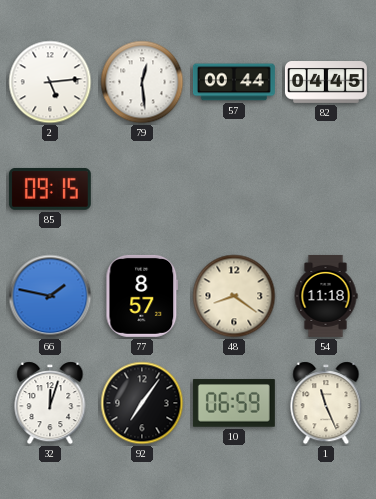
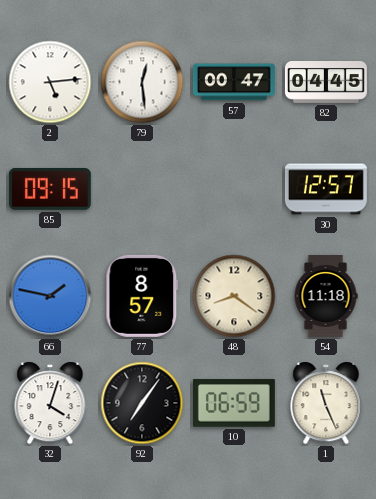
57: 00:44 -> 00:47 (234, 82)
30: none -> 12:57 (326, 189)
32: 12:03 -> 4:03 (50, 403)
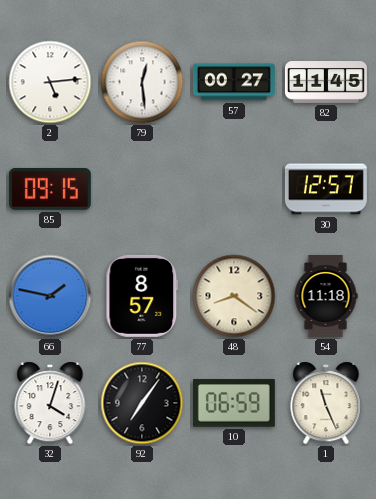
57: 00:47 -> 00:27 (234, 82)
82: 04:45 -> 11:45 (326, 83)
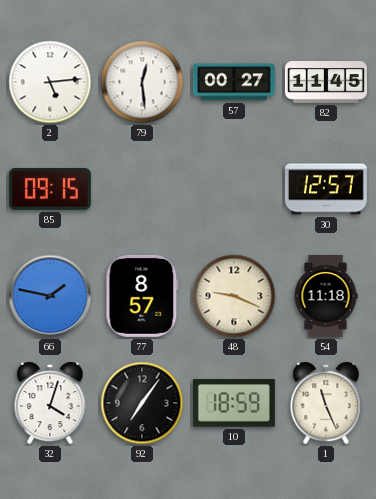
48: 8:21 -> 9:19 (234, 296)
10: 06:59 -> 18:59 (234, 403)
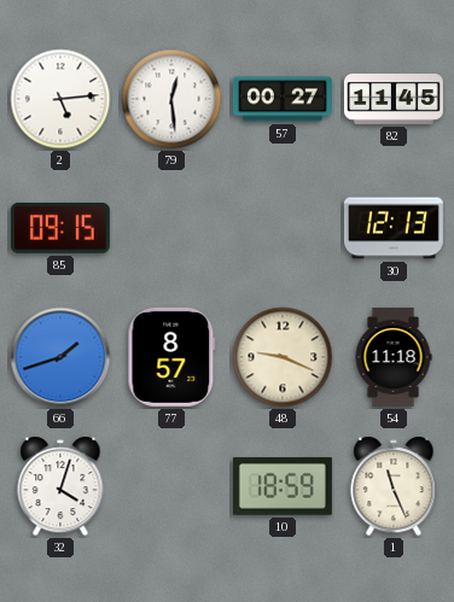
30: 12:57 -> 12:13 (394, 228)
66: 1:47 -> 1:42 (60, 357)
92: 7:06 -> none (142, 403)
